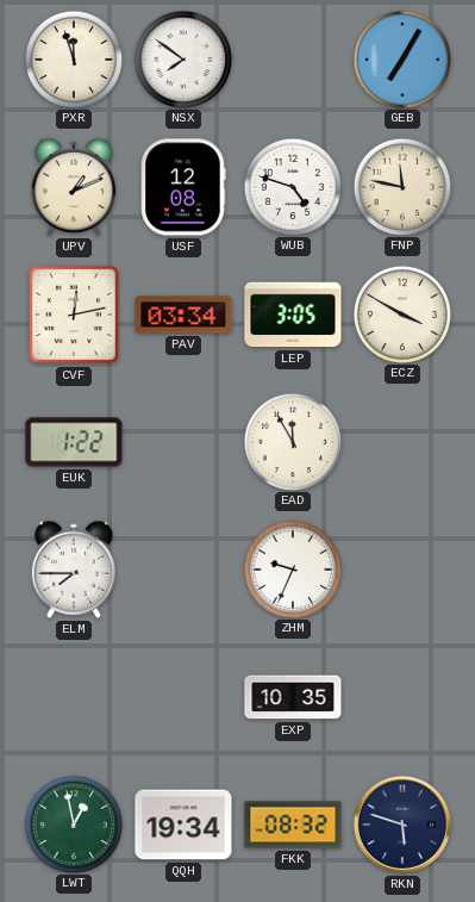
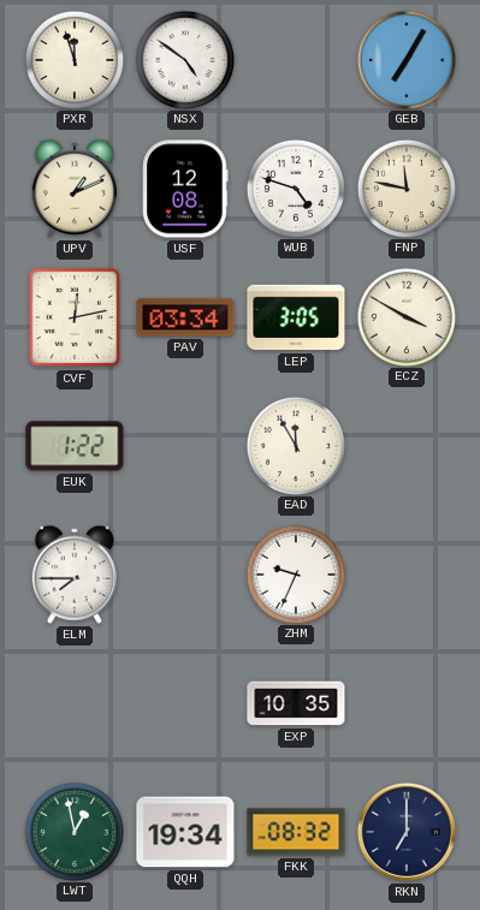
NSX: 7:51 -> 4:51 (184, 59)
RKN: 5:48 -> 7:00 (407, 832)
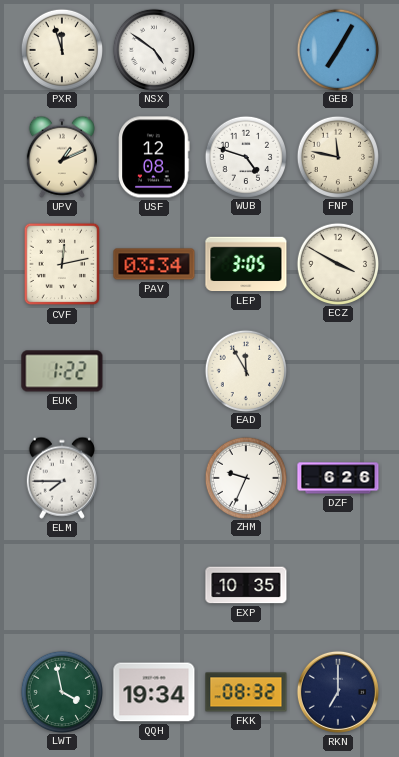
DZF: none -> 6:26 (338, 478)
LWT: 12:58 -> 3:58 (61, 691)
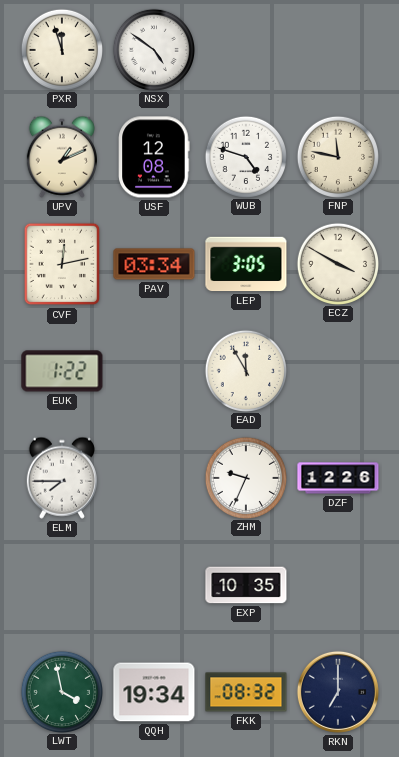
GEB: 7:05 -> none (337, 49)
DZF: 6:26 -> 12:26 (338, 478)
